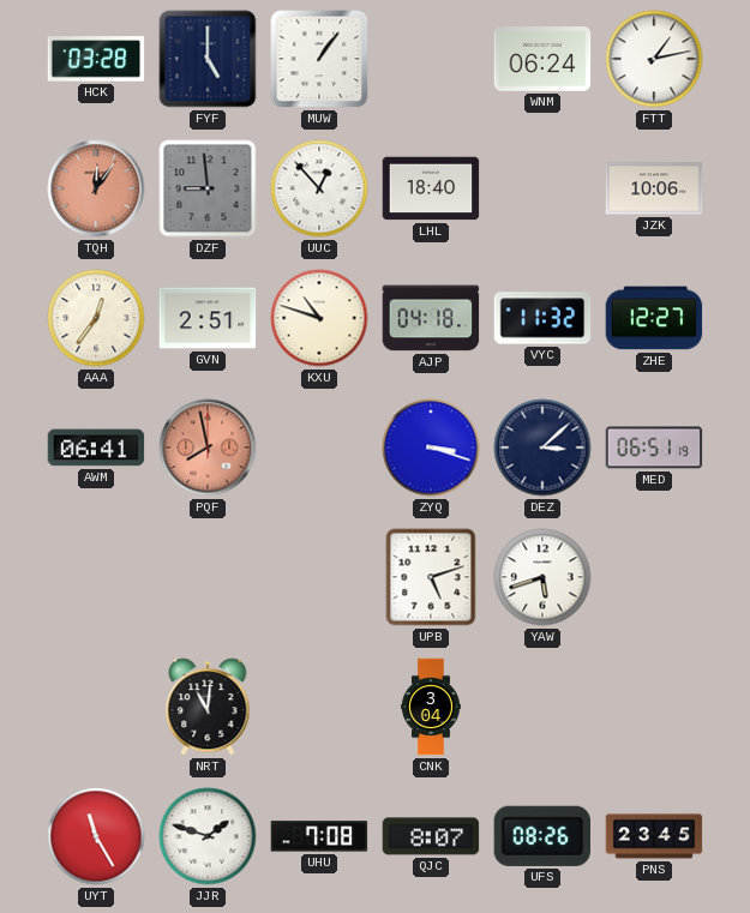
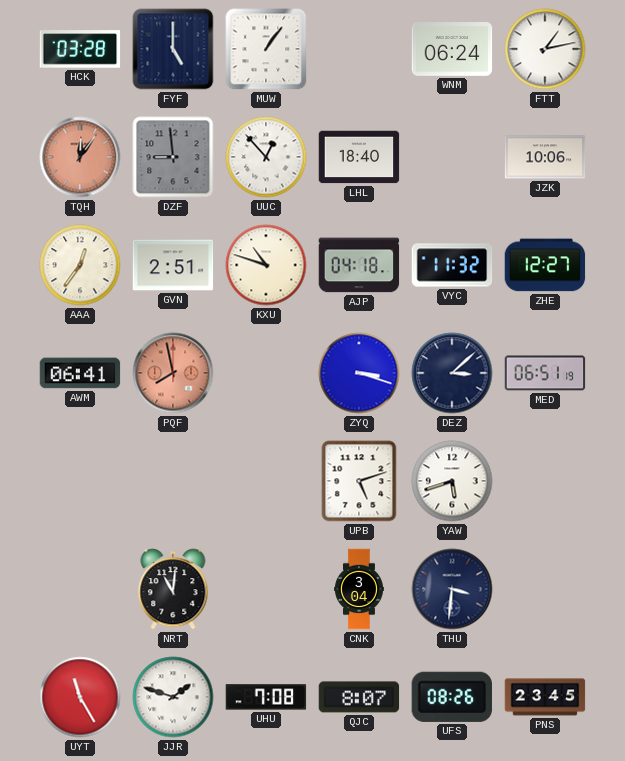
THU: none -> 3:31 (452, 589)
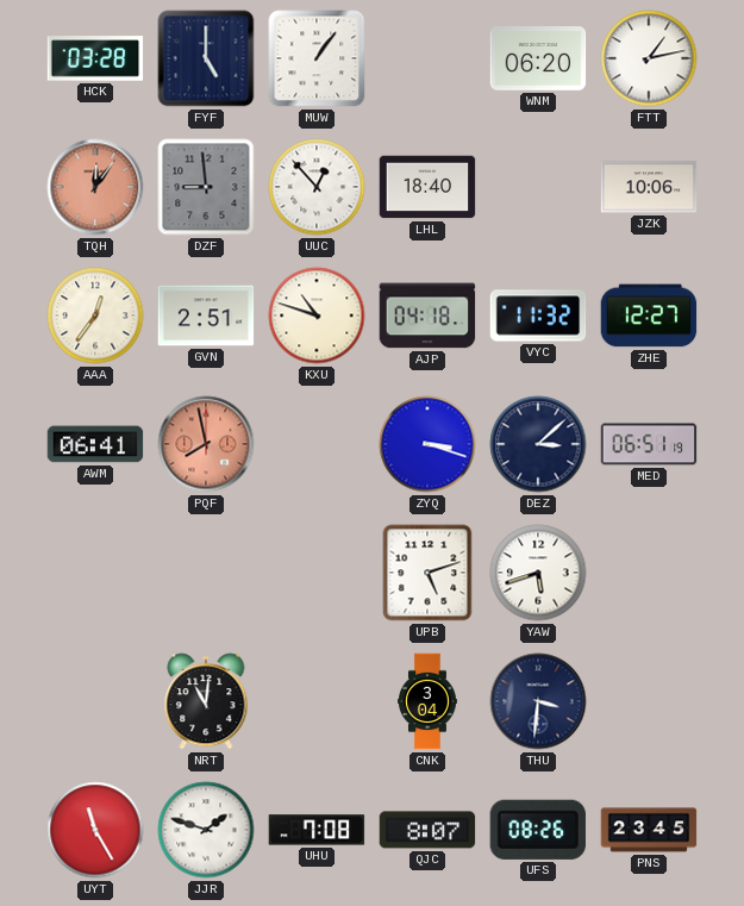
WNM: 06:24 -> 06:20 (538, 60)
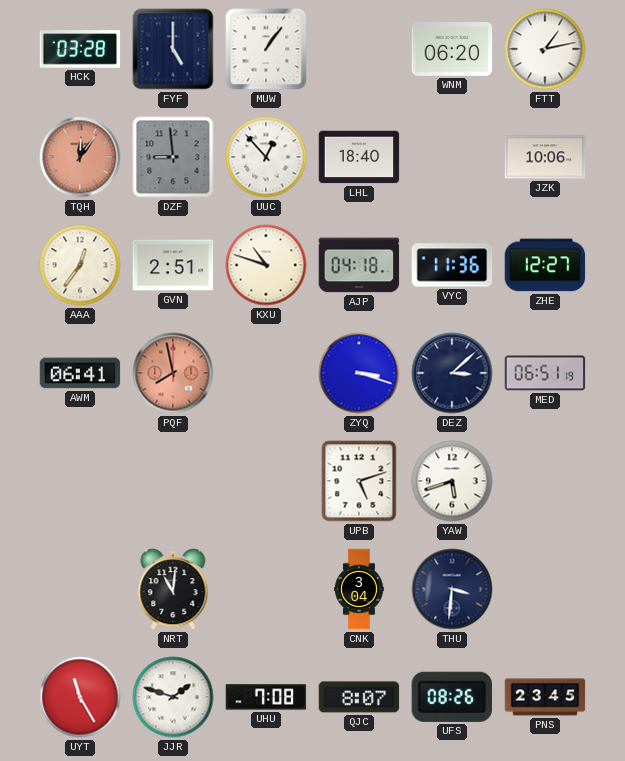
VYC: 11:32 -> 11:36 (452, 265)
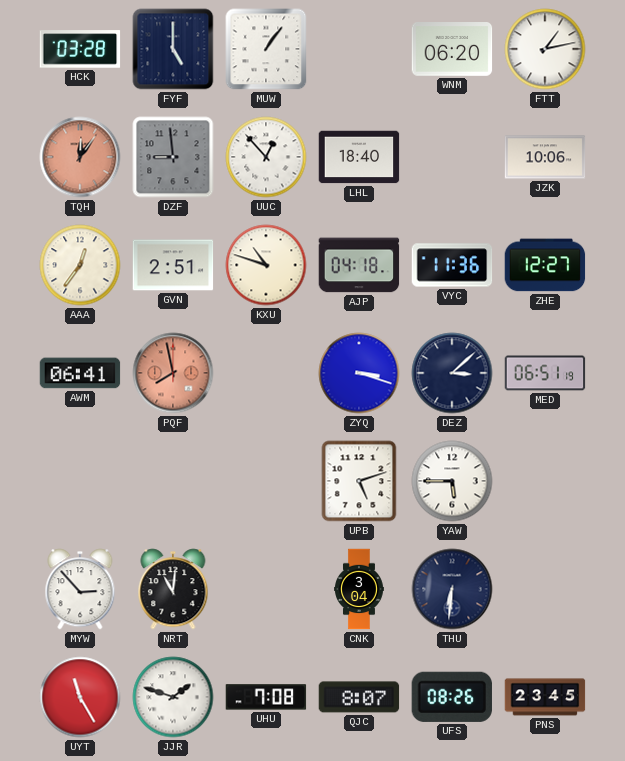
YAW: 5:42 -> 5:45 (452, 481)
MYW: none -> 2:53 (80, 589)
THU: 3:31 -> 6:31 (452, 589)
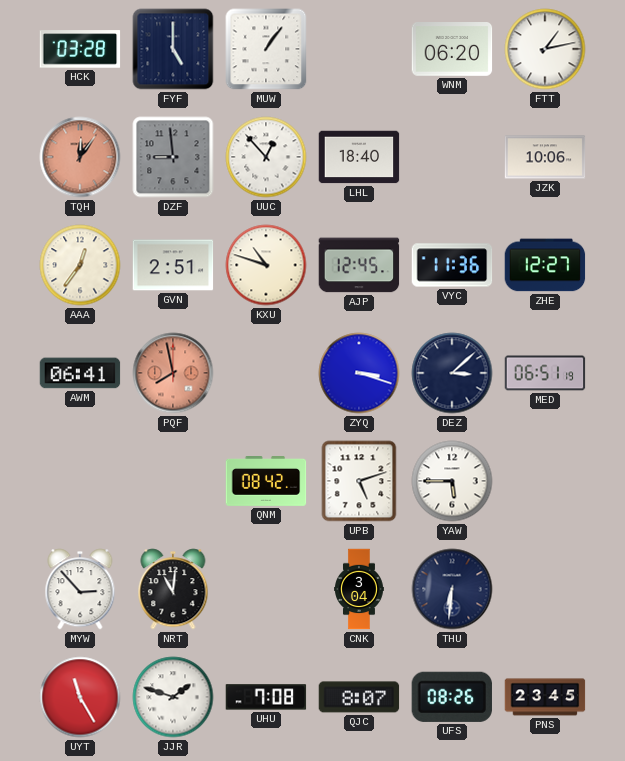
AJP: 04:18 -> 12:45 (359, 265)
QNM: none -> 08:42 (266, 482)
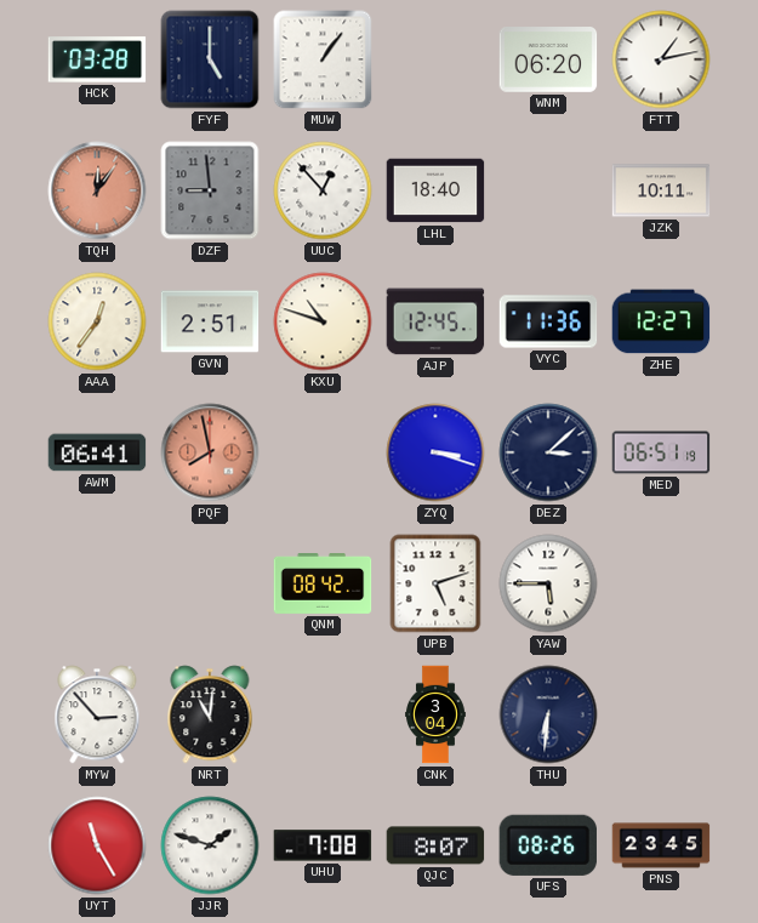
JZK: 10:06 -> 10:11 (661, 190)
